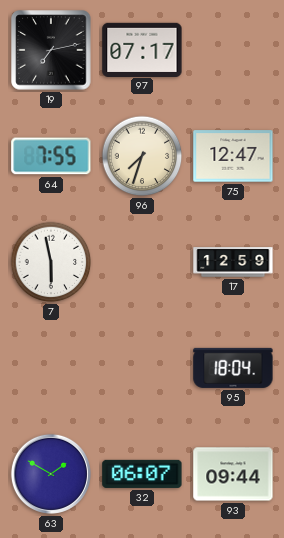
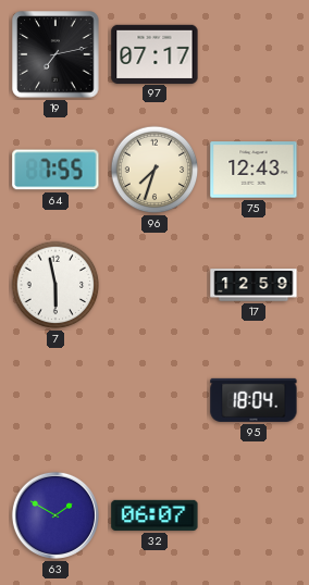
75: 12:47 -> 12:43 (254, 170)
93: 09:44 -> none (233, 474)
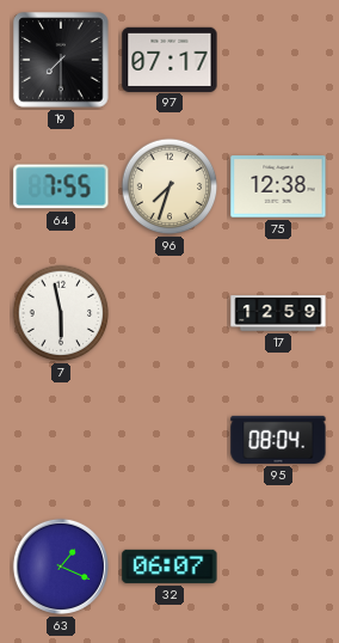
19: 7:13 -> 7:30 (61, 60)
75: 12:43 -> 12:38 (278, 186)
95: 18:04 -> 08:04 (278, 440)
63: 1:50 -> 1:19 (61, 567)
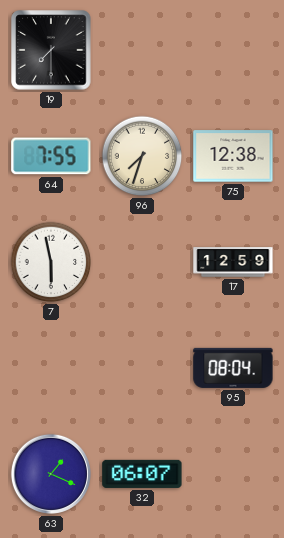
97: 07:17 -> none (169, 59)
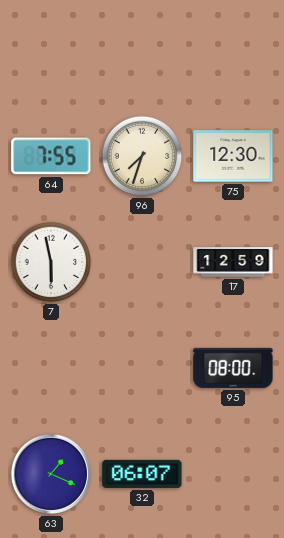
19: 7:30 -> none (51, 50)
75: 12:38 -> 12:30 (233, 156)
95: 08:04 -> 08:00 (233, 368)
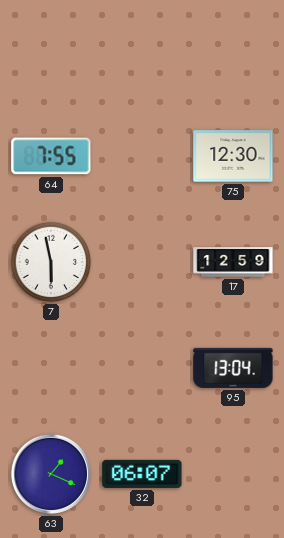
96: 7:33 -> none (142, 156)
95: 08:00 -> 13:04 (233, 368)
